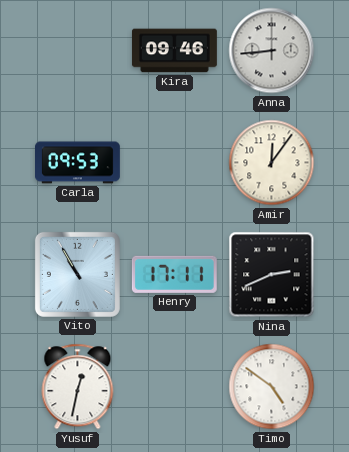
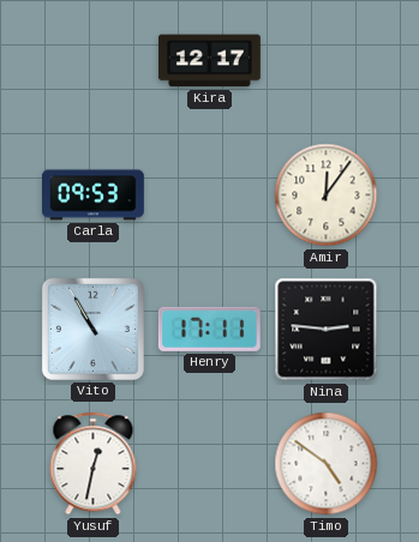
Kira: 09:46 -> 12:17 (209, 61)
Anna: 8:44 -> none (272, 51)
Nina: 2:41 -> 2:46 (327, 330)
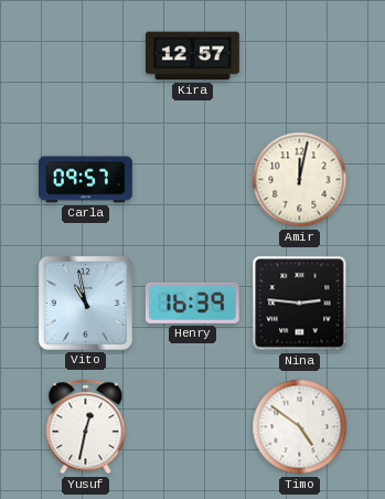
Kira: 12:17 -> 12:57 (192, 56)
Carla: 09:53 -> 09:57 (86, 180)
Amir: 12:06 -> 12:02 (300, 180)
Vito: 10:55 -> 10:58 (85, 302)
Henry: 17:11 -> 16:39 (192, 302)
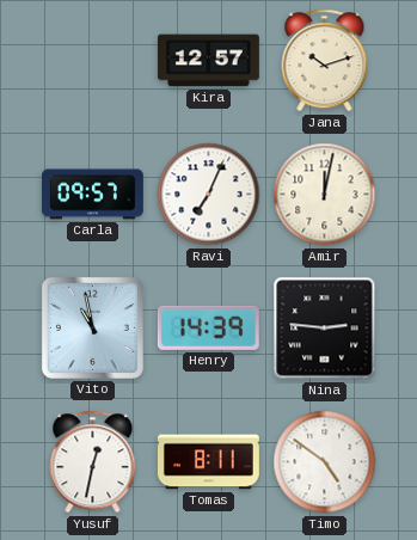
Jana: none -> 10:12 (325, 61)
Ravi: none -> 7:04 (209, 195)
Henry: 16:39 -> 14:39 (208, 327)
Tomas: none -> 8:11 (208, 462)
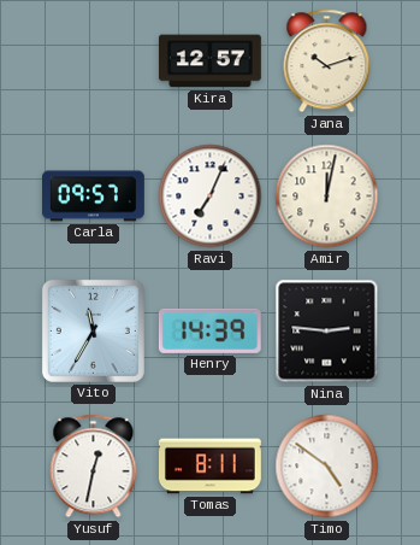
Vito: 10:58 -> 11:35 (93, 330)
